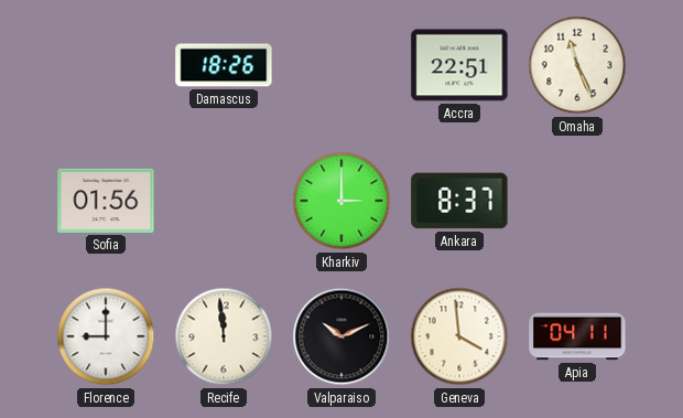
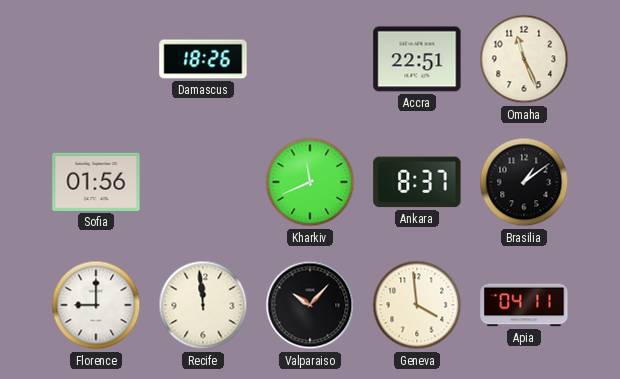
Kharkiv: 3:00 -> 11:41 (310, 182)
Brasilia: none -> 1:09 (524, 182)
Valparaiso: 10:11 -> 10:07 (310, 305)
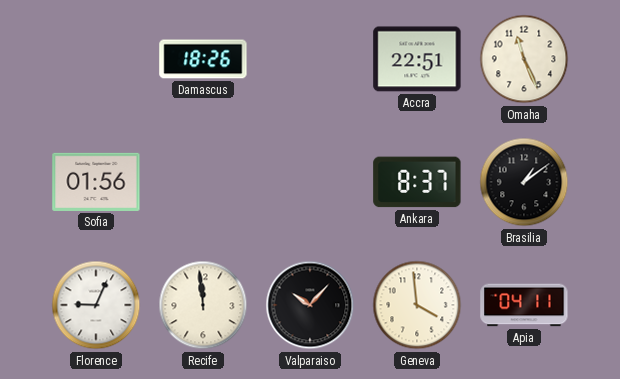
Kharkiv: 11:41 -> none (310, 182)
Florence: 9:00 -> 9:04 (96, 305)
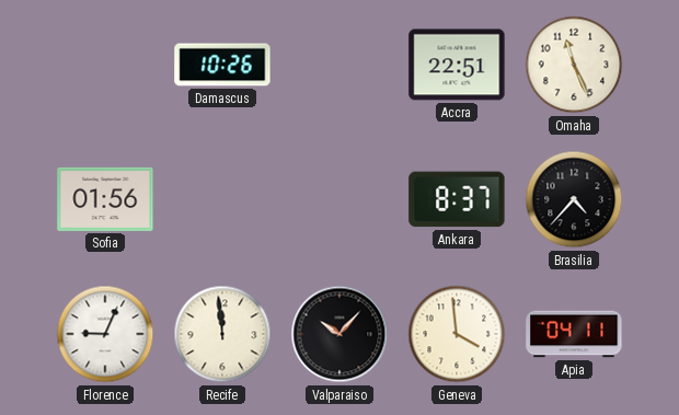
Damascus: 18:26 -> 10:26 (222, 65)
Brasilia: 1:09 -> 4:37 (574, 199)
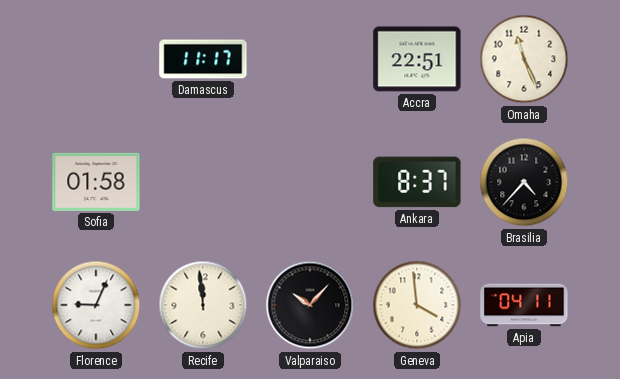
Damascus: 10:26 -> 11:17 (203, 59)
Sofia: 01:56 -> 01:58 (96, 182)
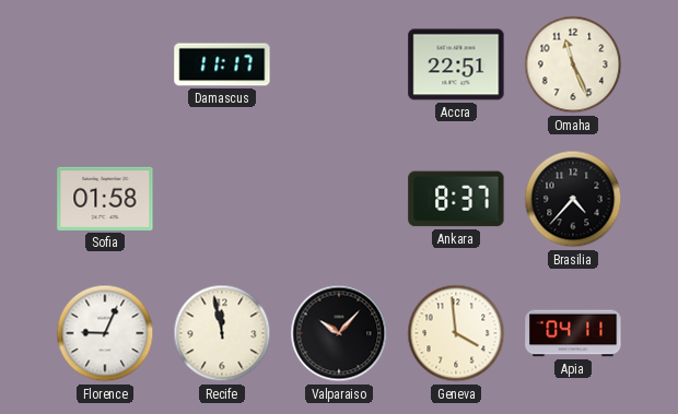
Recife: 11:59 -> 11:58 (222, 333)
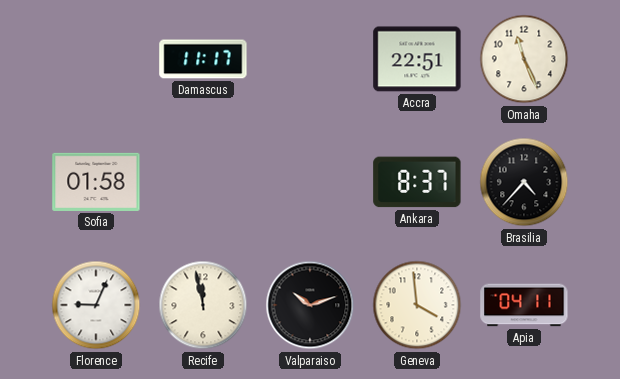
Valparaiso: 10:07 -> 10:12 (310, 305)
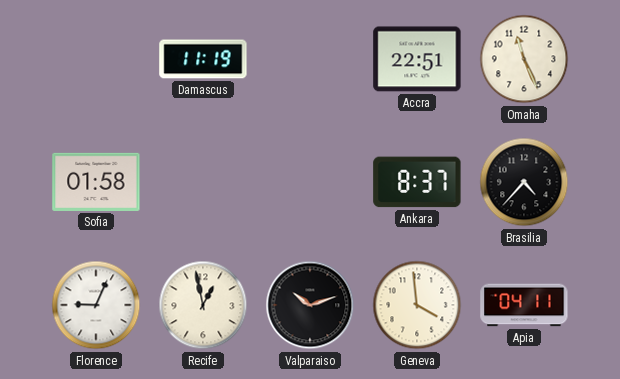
Damascus: 11:17 -> 11:19 (203, 59)
Recife: 11:58 -> 12:58 (203, 305)
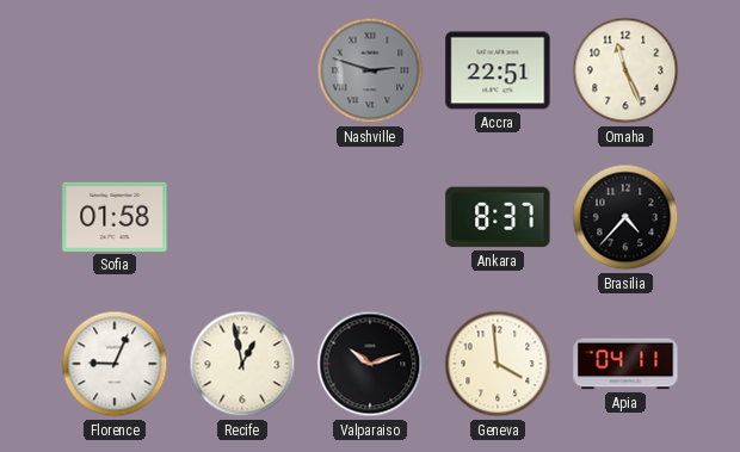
Damascus: 11:19 -> none (203, 59)
Nashville: none -> 2:48 (370, 70)
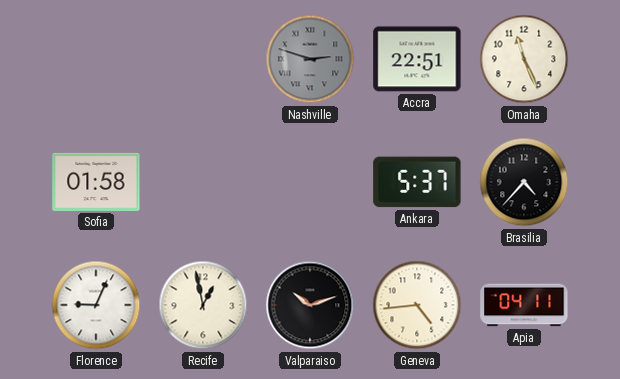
Ankara: 8:37 -> 5:37 (417, 182)
Geneva: 3:59 -> 4:44 (417, 305)
